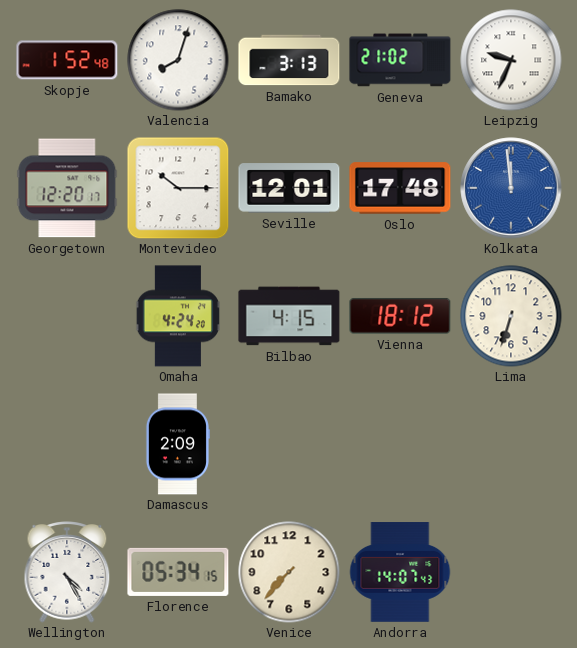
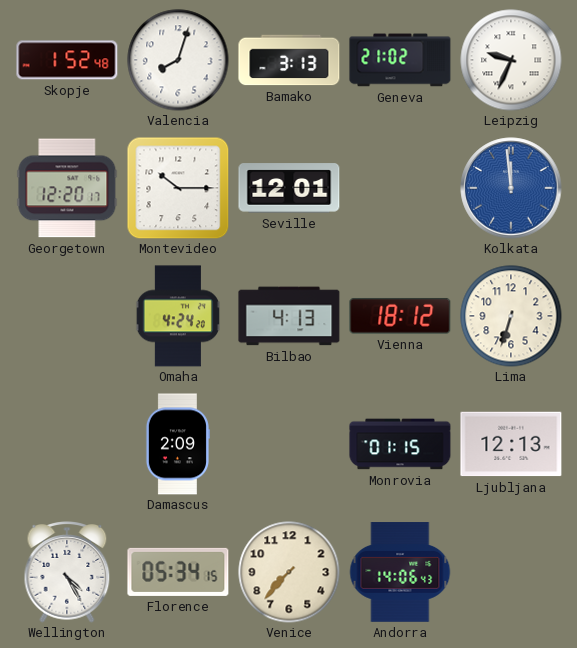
Oslo: 17:48 -> none (400, 188)
Bilbao: 4:15 -> 4:13 (289, 316)
Monrovia: none -> 01:15 (400, 444)
Ljubljana: none -> 12:13 (511, 444)
Andorra: 14:07 -> 14:06 (400, 572)
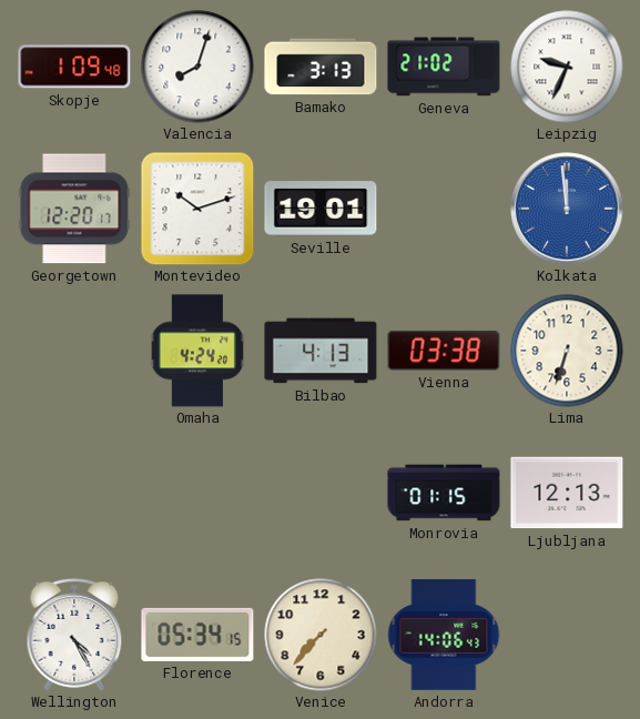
Skopje: 1:52 -> 1:09 (74, 67)
Montevideo: 10:15 -> 10:12 (197, 209)
Seville: 12:01 -> 19:01 (321, 209)
Vienna: 18:12 -> 03:38 (444, 351)
Damascus: 2:09 -> none (177, 444)
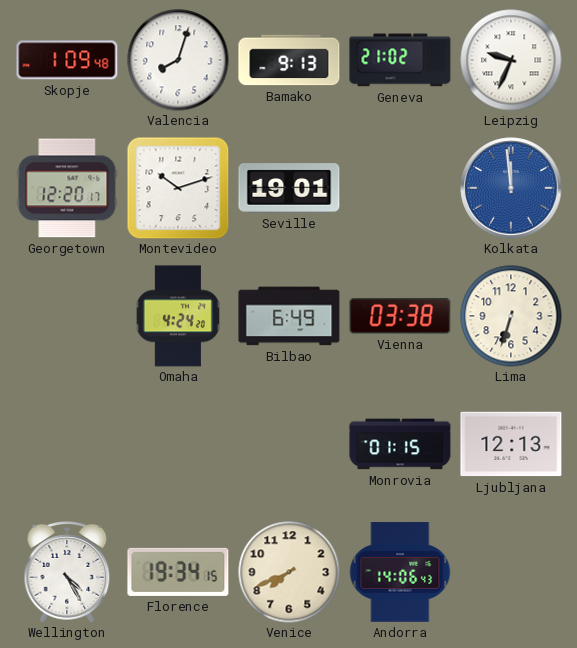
Bamako: 3:13 -> 9:13 (289, 60)
Bilbao: 4:13 -> 6:49 (289, 316)
Florence: 05:34 -> 19:34 (178, 572)
Venice: 7:37 -> 7:41 (289, 572)
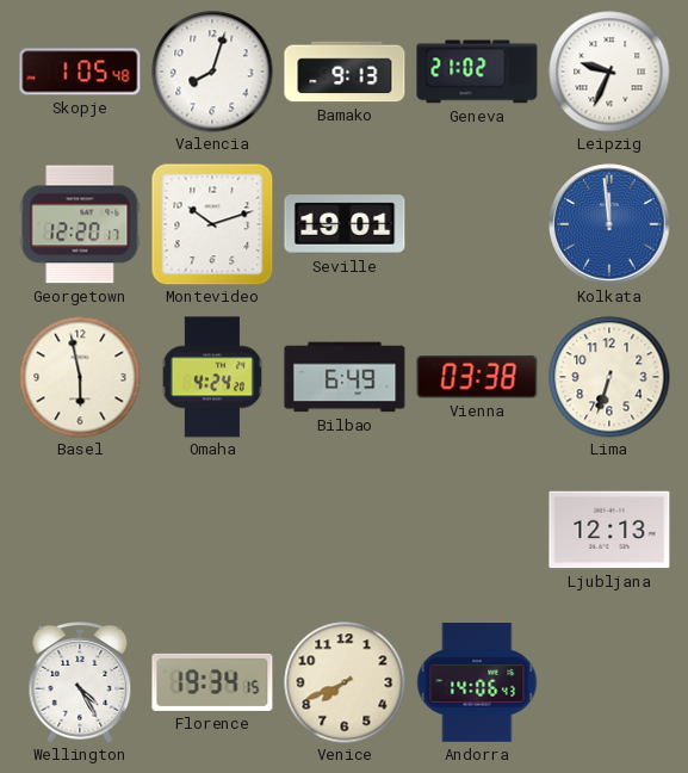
Skopje: 1:09 -> 1:05 (80, 72)
Basel: none -> 5:58 (80, 377)
Monrovia: 01:15 -> none (400, 444)
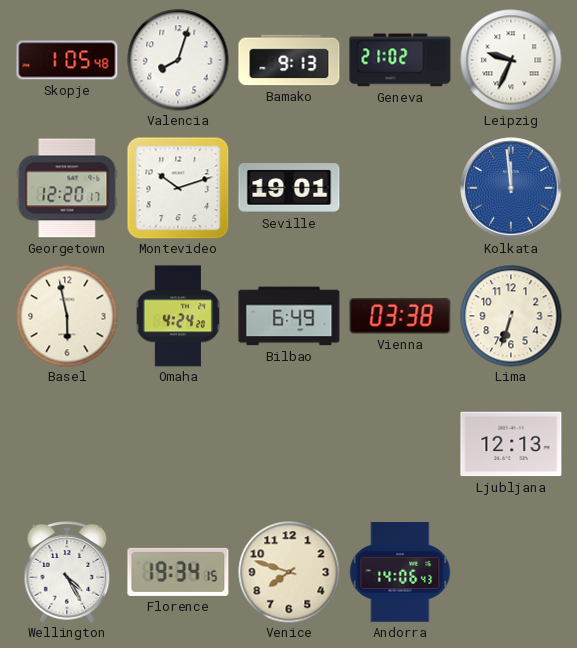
Venice: 7:41 -> 7:48 (289, 572)
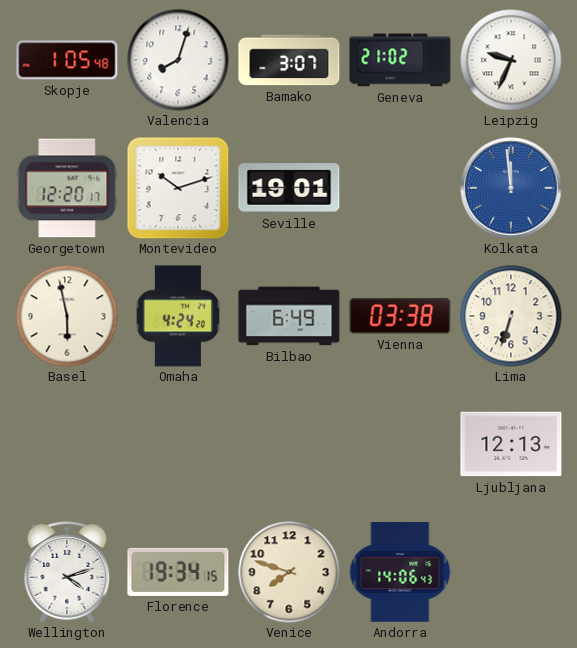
Bamako: 9:13 -> 3:07 (289, 60)
Wellington: 4:25 -> 4:12 (67, 572)
